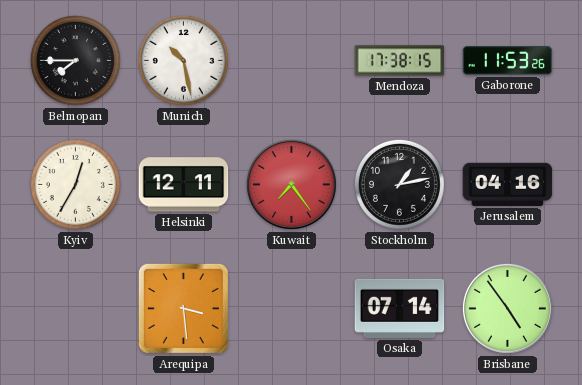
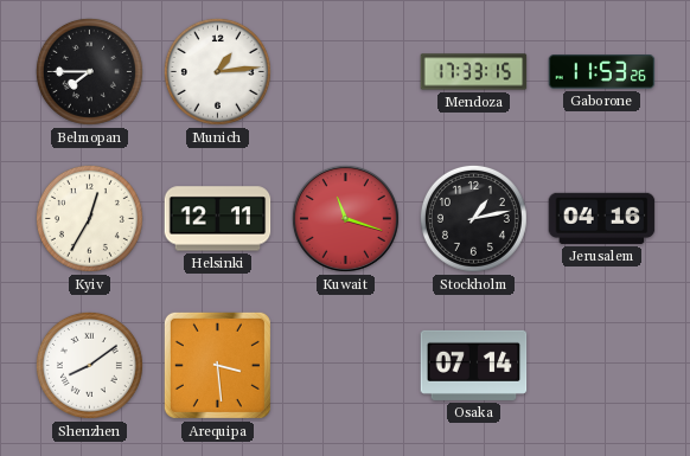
Munich: 10:28 -> 1:14 (217, 71)
Mendoza: 17:38 -> 17:33 (474, 72)
Kuwait: 7:24 -> 11:18 (345, 218)
Shenzhen: none -> 8:09 (89, 365)
Brisbane: 4:54 -> none (507, 308)
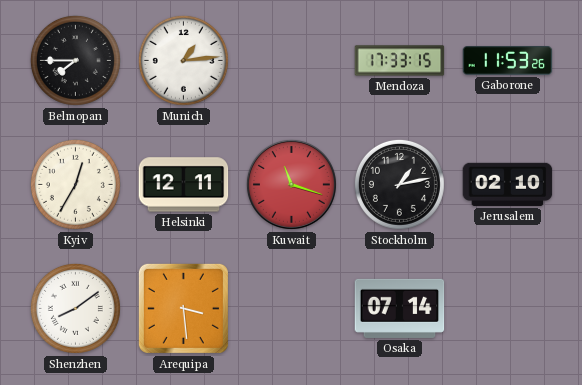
Jerusalem: 04:16 -> 02:10 (508, 184)
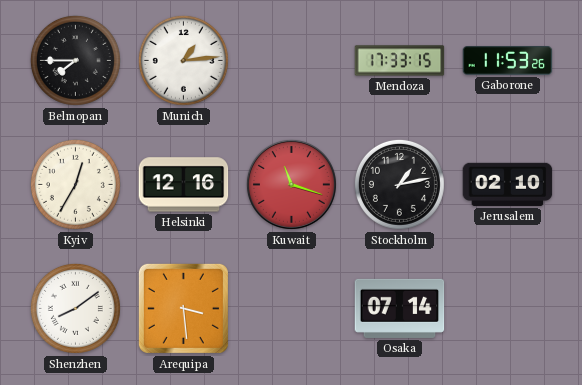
Helsinki: 12:11 -> 12:16 (184, 185)
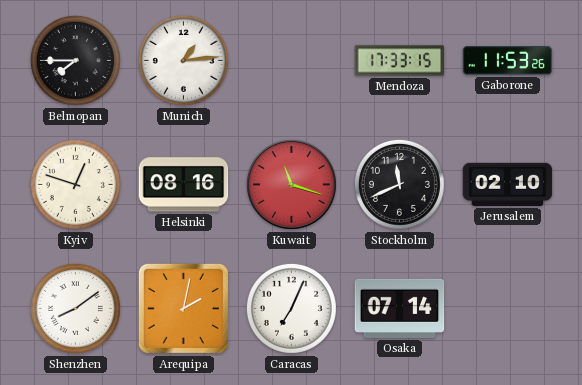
Kyiv: 12:35 -> 12:48 (75, 184)
Helsinki: 12:16 -> 08:16 (184, 185)
Stockholm: 1:13 -> 11:41 (399, 184)
Arequipa: 3:29 -> 2:02 (183, 308)
Caracas: none -> 7:04 (291, 308)
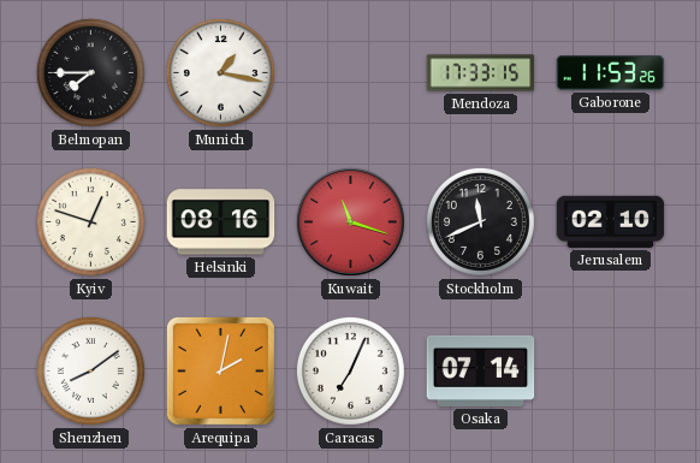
Munich: 1:14 -> 1:17 (220, 72)
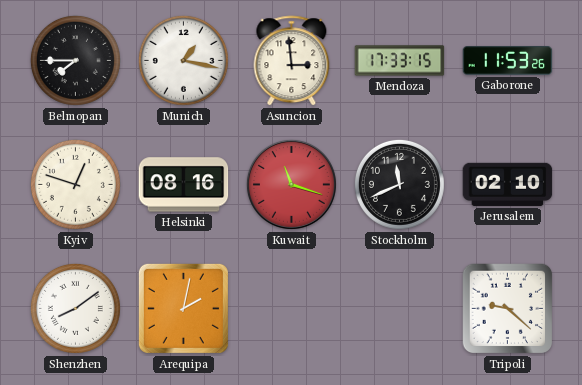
Asuncion: none -> 2:59 (292, 61)
Caracas: 7:04 -> none (350, 370)
Osaka: 07:14 -> none (481, 370)
Tripoli: none -> 9:22 (508, 309)
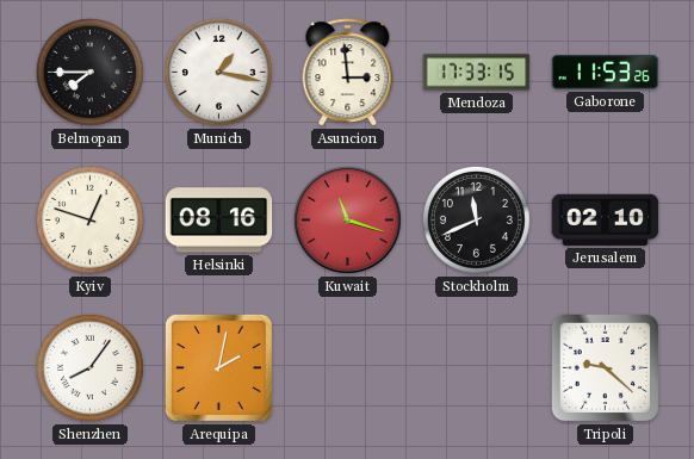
Shenzhen: 8:09 -> 8:06 (89, 367)
